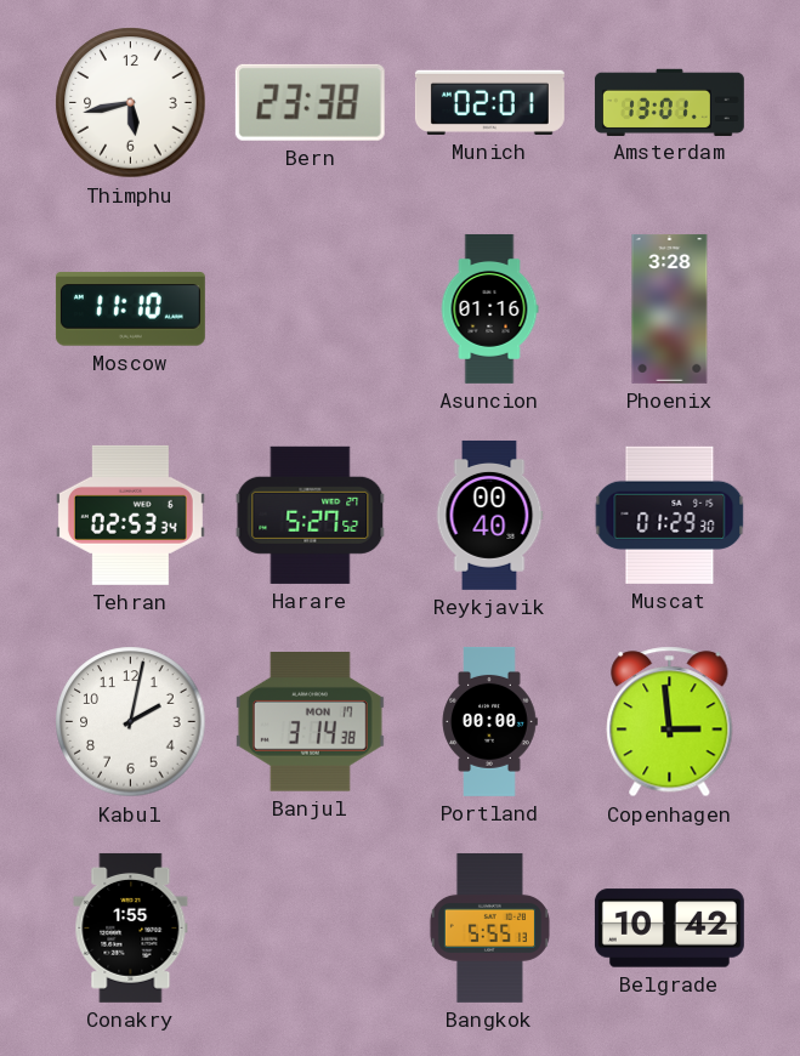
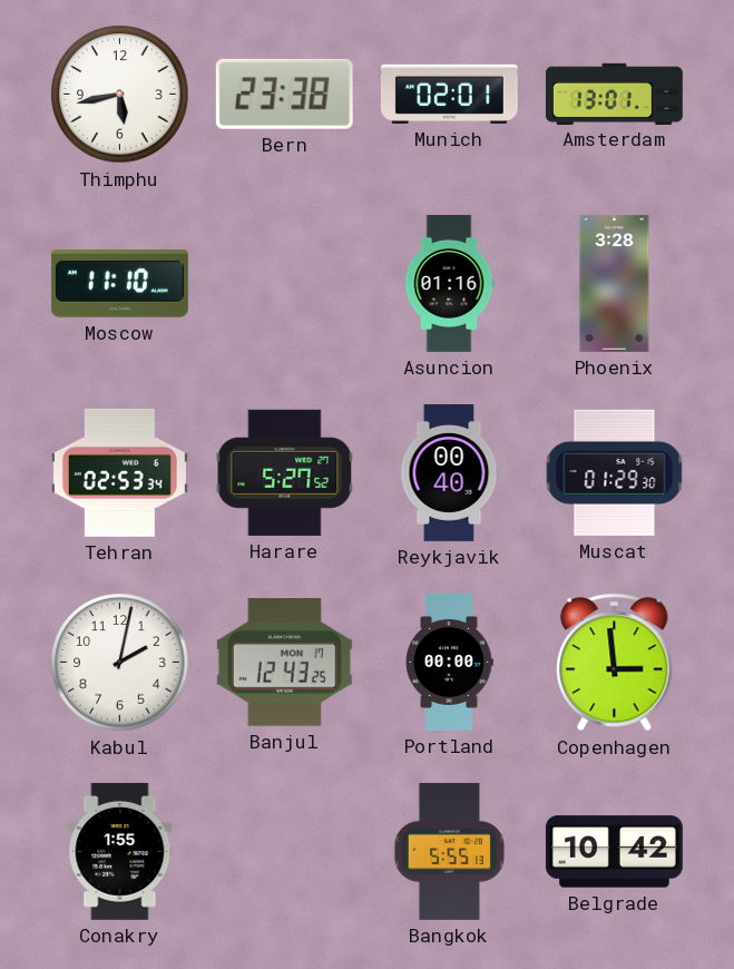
Banjul: 3:14 -> 12:43 (284, 663)
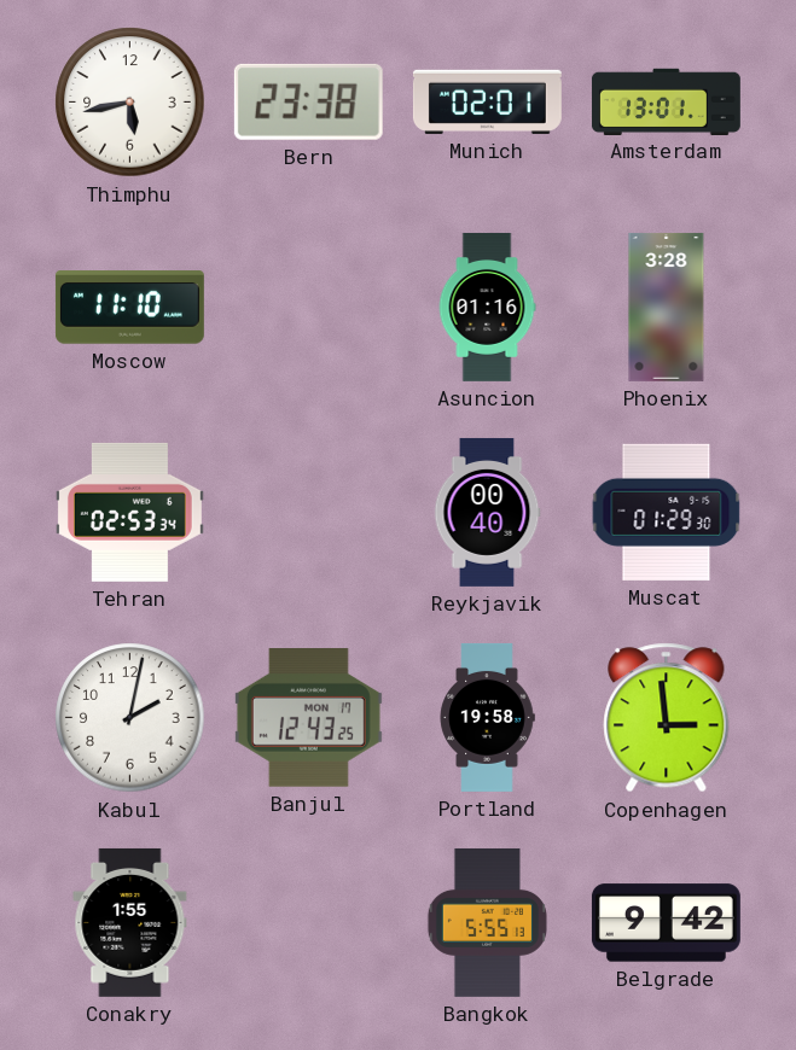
Harare: 5:27 -> none (285, 472)
Portland: 00:00 -> 19:58 (487, 717)
Belgrade: 10:42 -> 9:42 (666, 923)
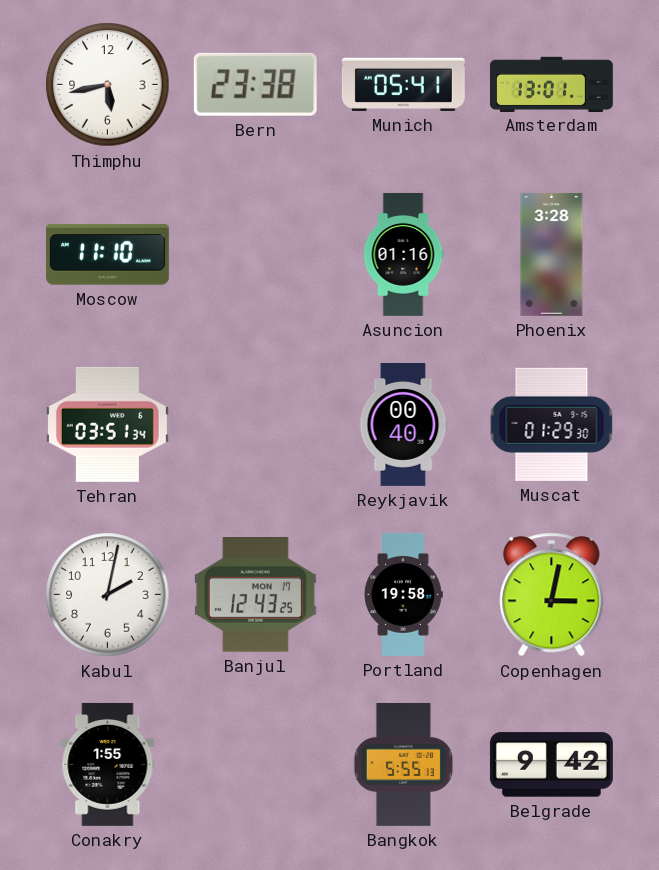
Munich: 02:01 -> 05:41 (403, 84)
Tehran: 02:53 -> 03:51 (107, 424)
Copenhagen: 2:59 -> 3:02 (552, 595)
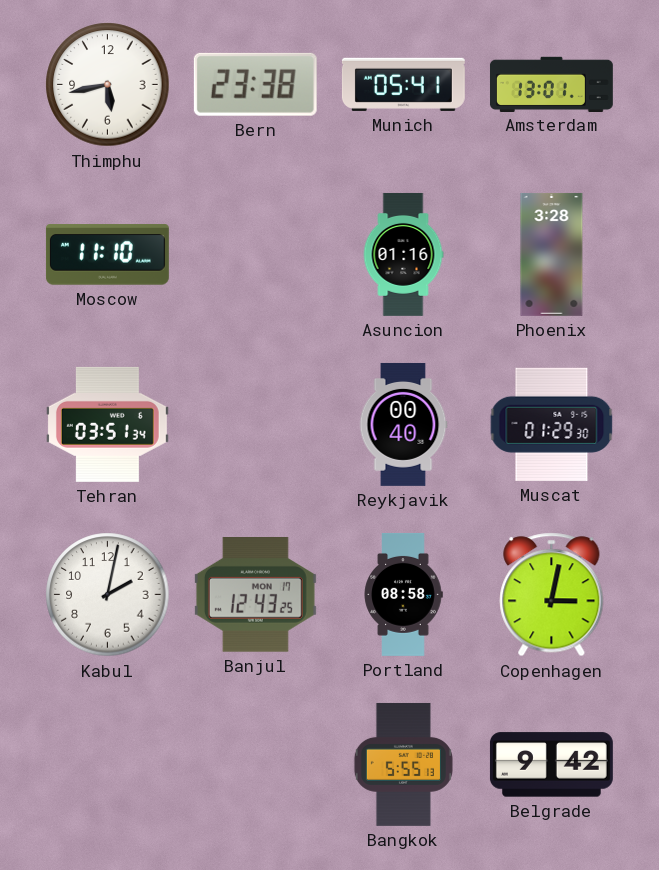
Portland: 19:58 -> 08:58 (403, 594)
Conakry: 1:55 -> none (108, 764)
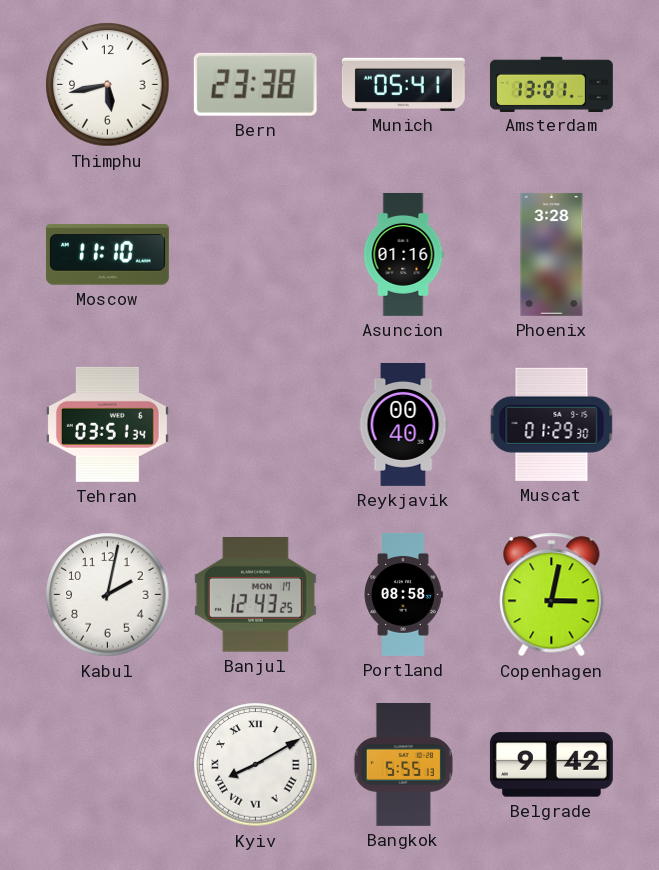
Kyiv: none -> 8:10 (256, 765)
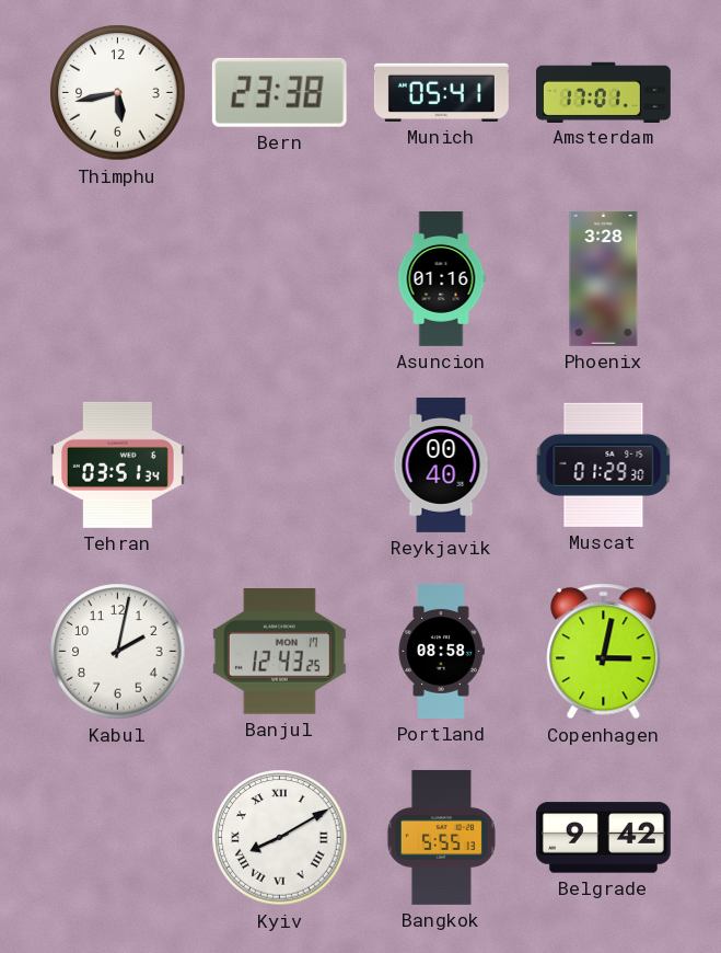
Amsterdam: 13:01 -> 17:01 (603, 92)
Moscow: 11:10 -> none (107, 255)
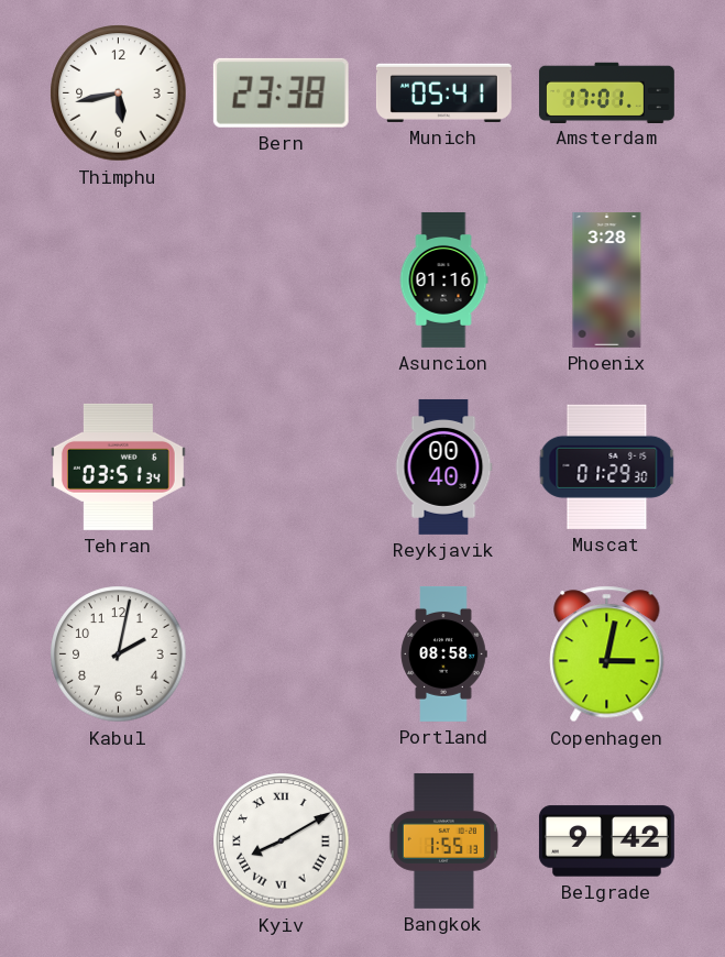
Banjul: 12:43 -> none (279, 652)
Bangkok: 5:55 -> 1:55 (443, 840)
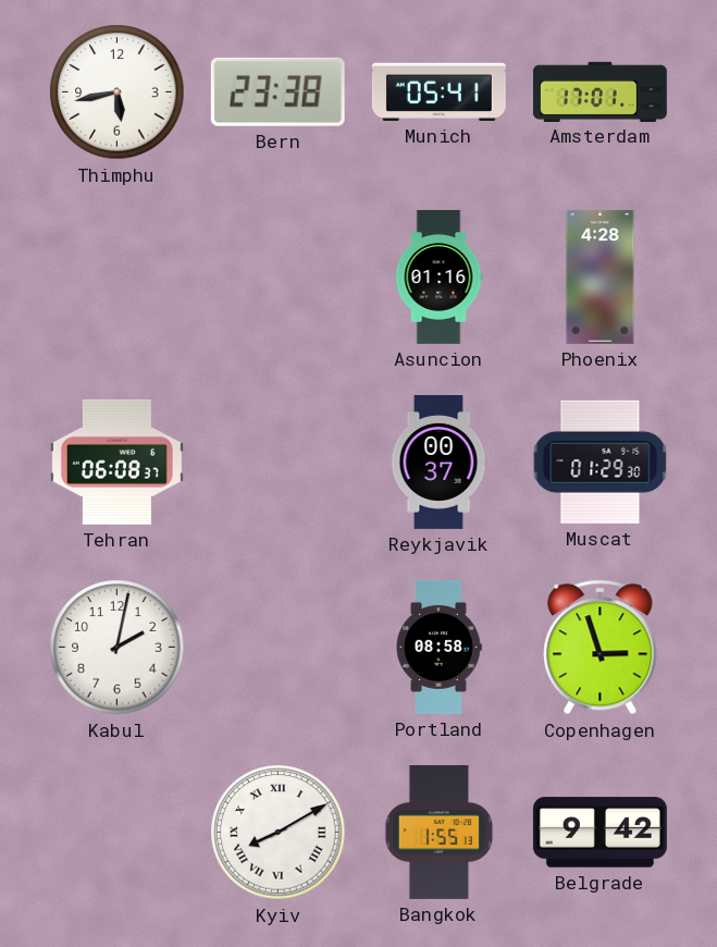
Phoenix: 3:28 -> 4:28 (601, 276)
Tehran: 03:51 -> 06:08 (116, 462)
Reykjavik: 00:40 -> 00:37 (438, 462)
Copenhagen: 3:02 -> 2:57 (601, 648)
